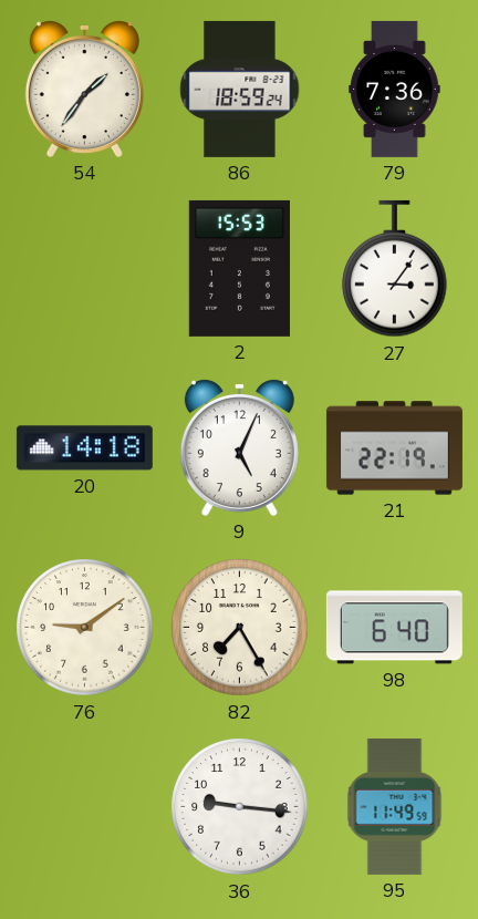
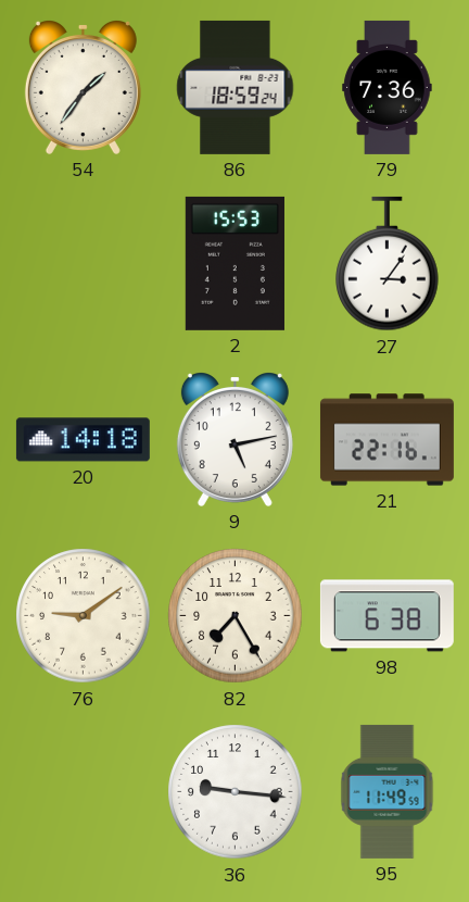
9: 5:04 -> 5:13 (234, 440)
21: 22:19 -> 22:16 (386, 440)
98: 6:40 -> 6:38 (386, 616)
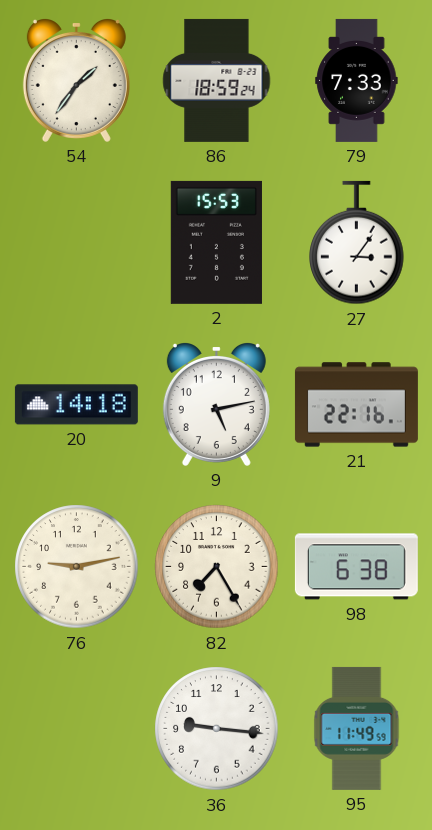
79: 7:36 -> 7:33 (357, 80)
76: 9:09 -> 9:13 (77, 567)
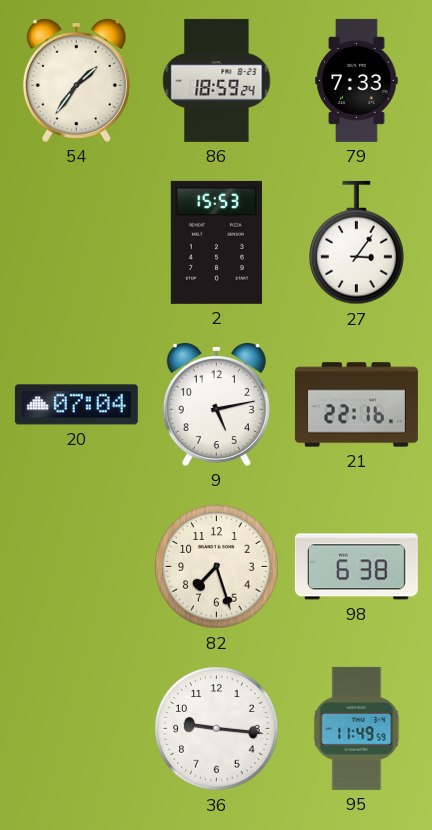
20: 14:18 -> 07:04 (76, 405)
76: 9:13 -> none (77, 567)
82: 7:25 -> 7:27 (217, 567)
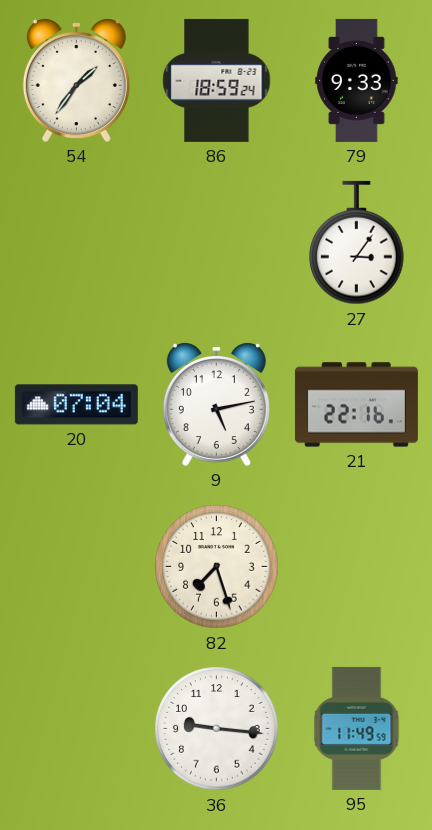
79: 7:33 -> 9:33 (357, 80)
2: 15:53 -> none (216, 242)
98: 6:38 -> none (356, 567)
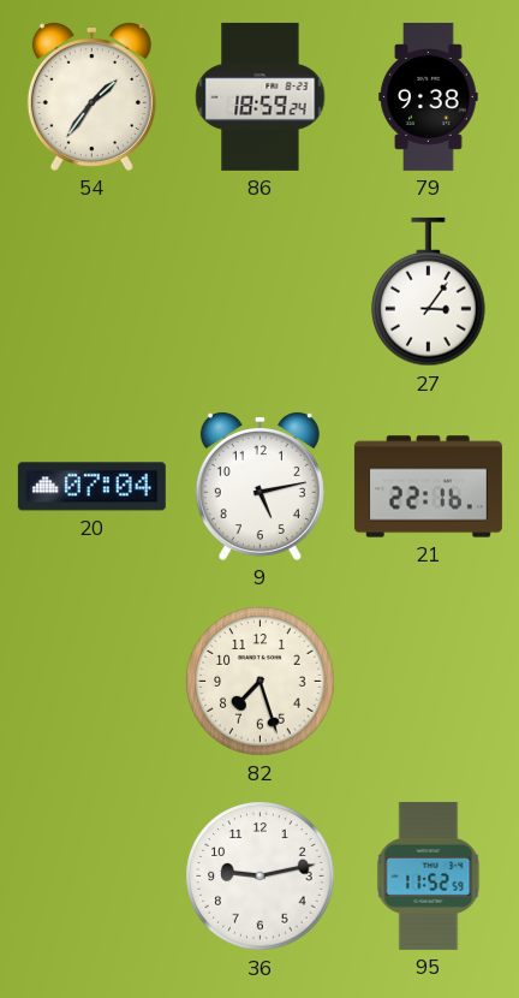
79: 9:33 -> 9:38 (429, 96)
36: 9:16 -> 9:13 (261, 877)
95: 11:49 -> 11:52 (429, 875)
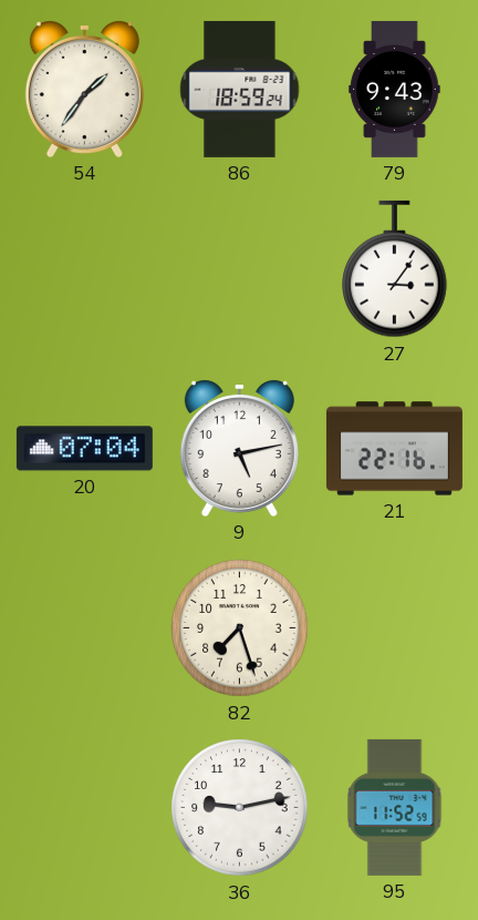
79: 9:38 -> 9:43 (395, 89)
